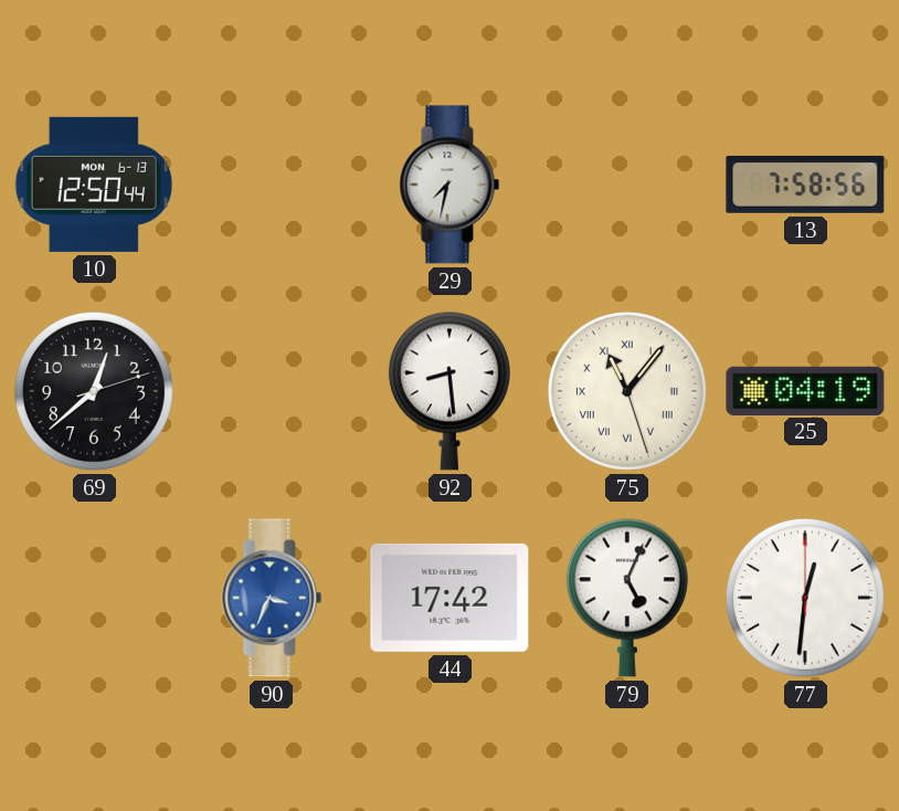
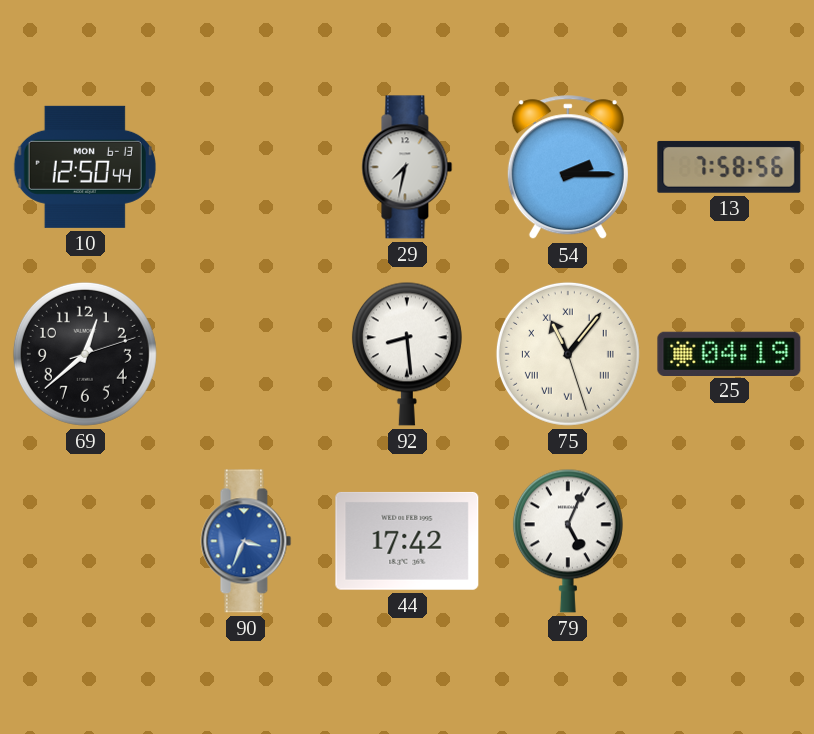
54: none -> 2:15 (568, 168)
77: 12:31 -> none (805, 598)
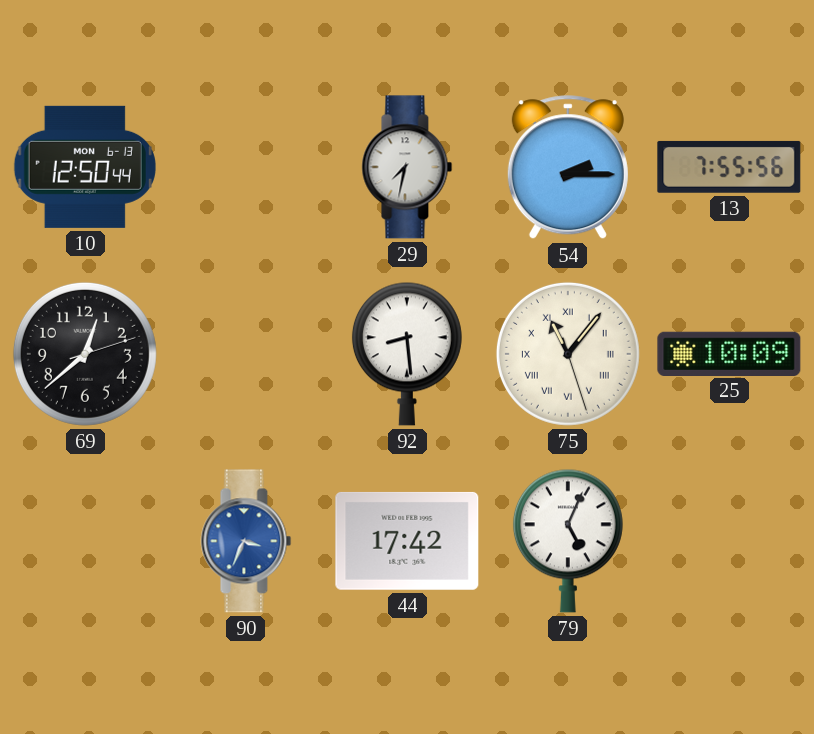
13: 7:58 -> 7:55 (729, 167)
25: 04:19 -> 10:09 (729, 353)
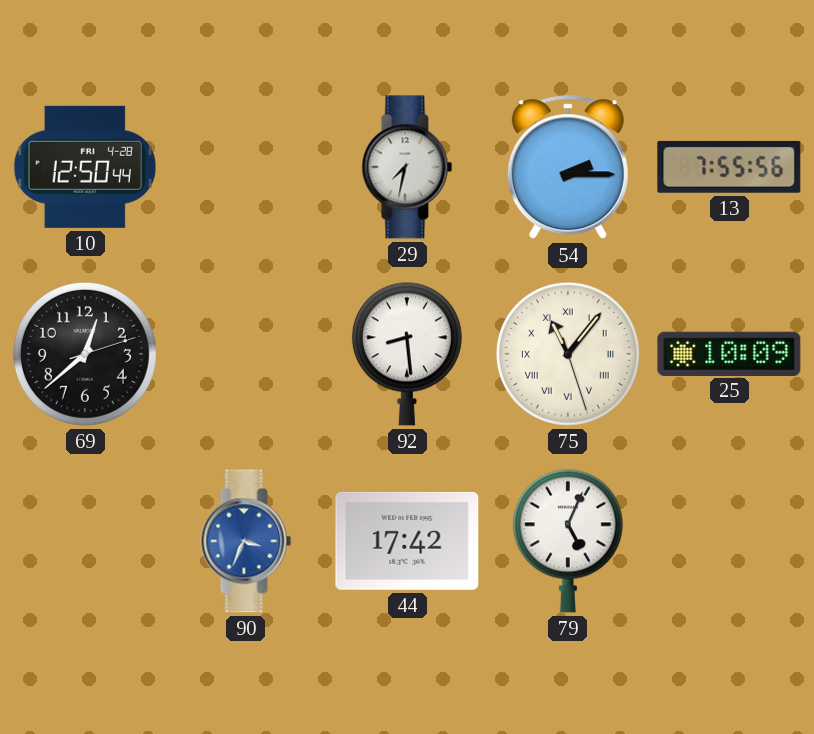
10 date: MON 6-13 -> FRI 4-28 (85, 167)
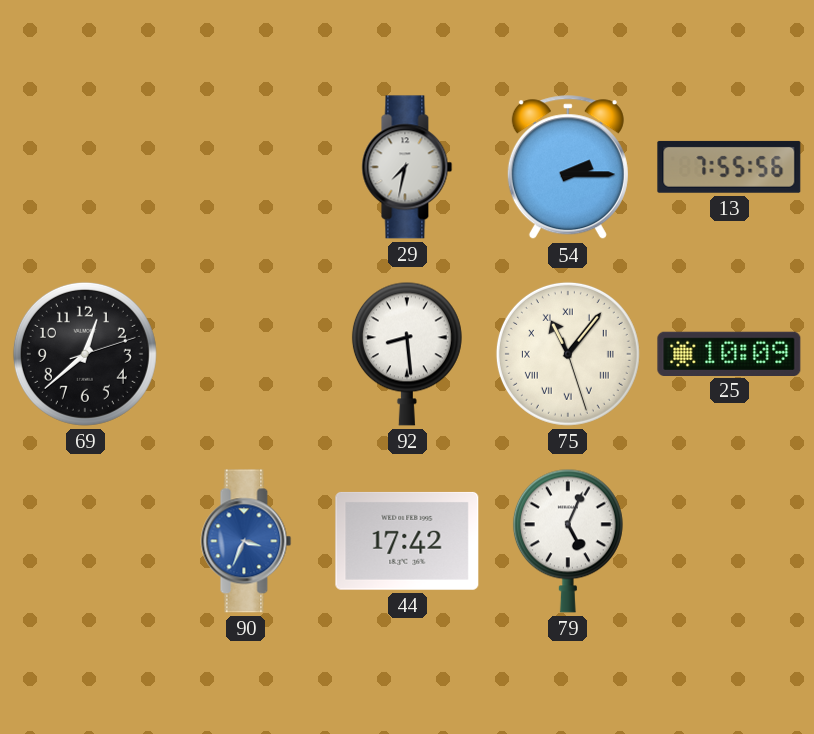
10: 12:50 -> none (85, 167)
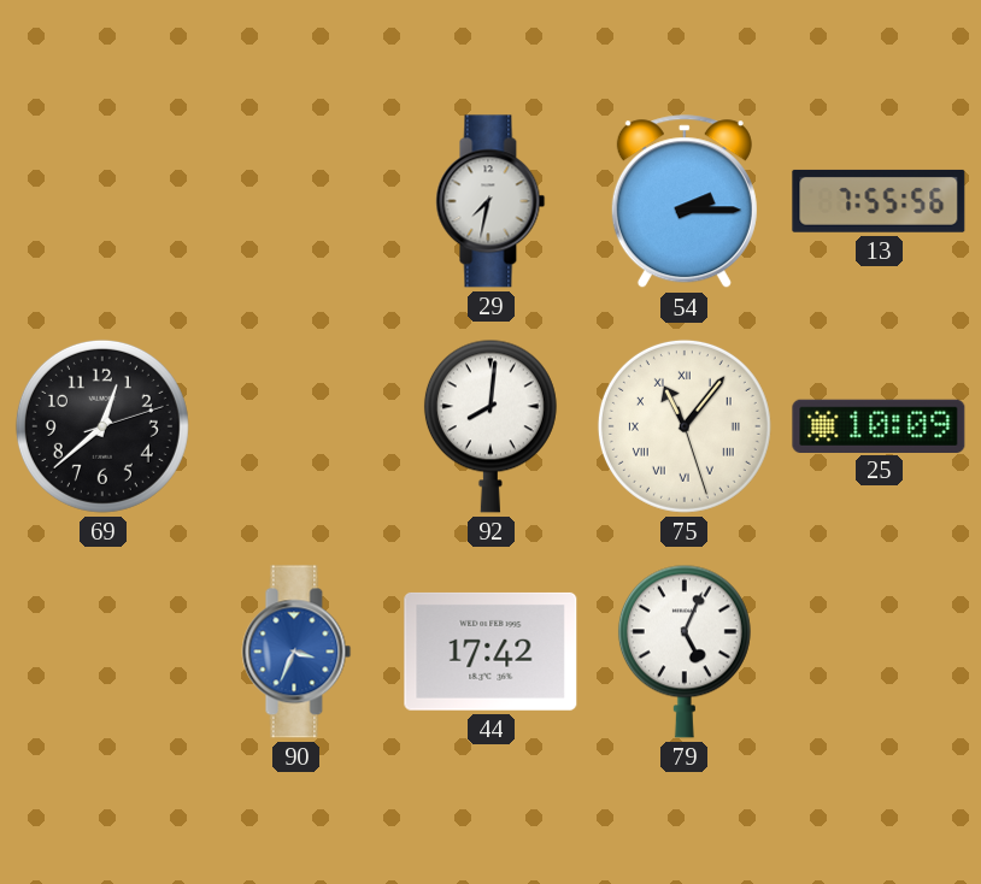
92: 8:29 -> 8:01 (490, 426)
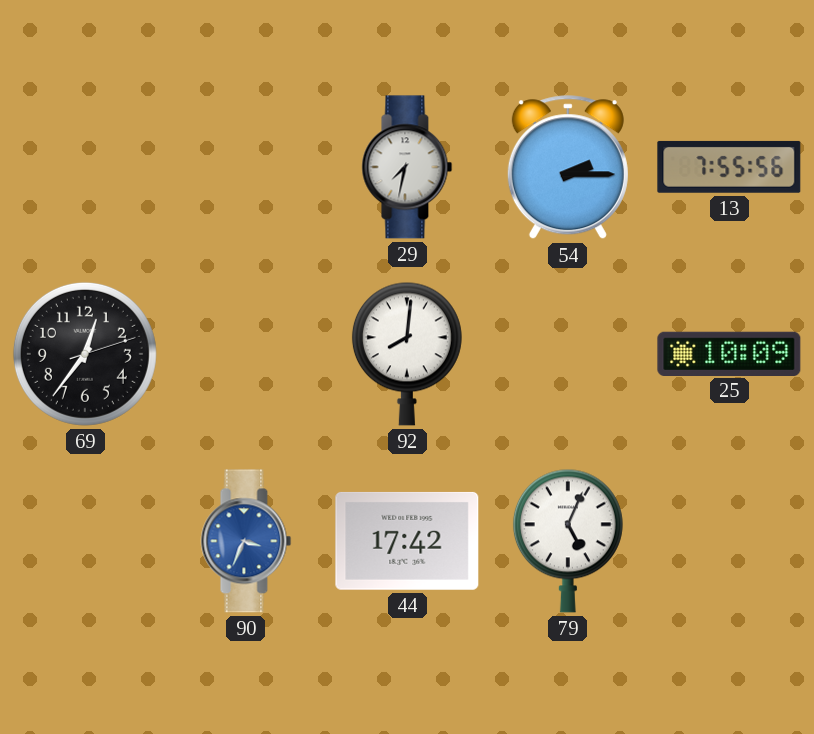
69: 12:38 -> 12:36 (85, 354)
75: 11:06 -> none (685, 426)
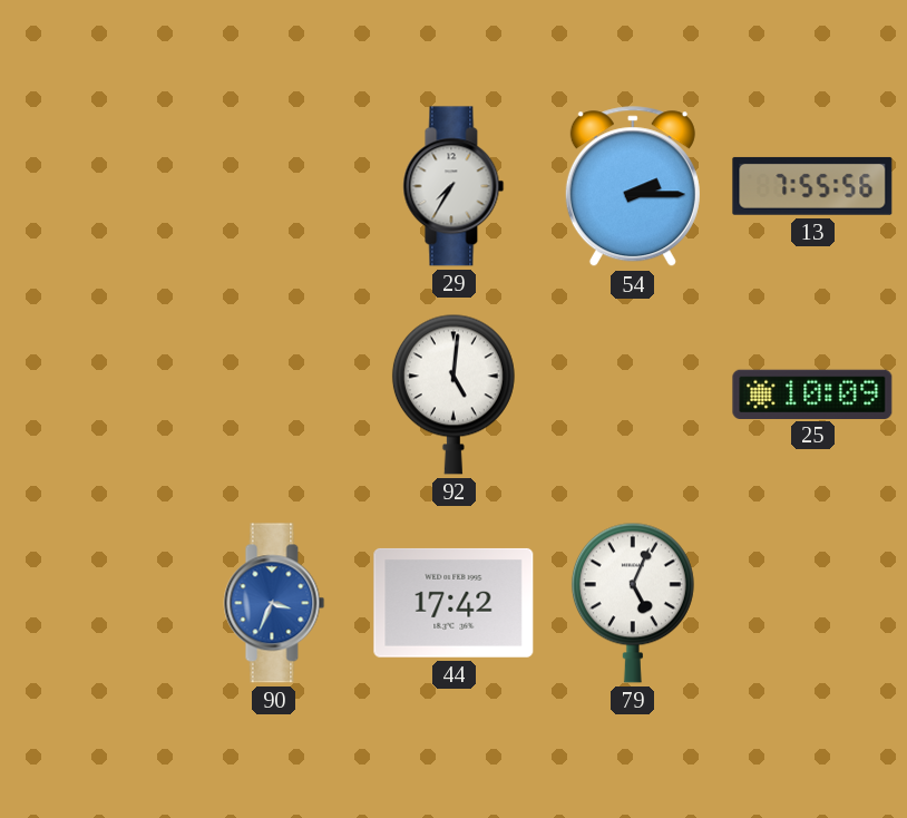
29: 7:32 -> 7:35 (454, 186)
69: 12:36 -> none (85, 354)
92: 8:01 -> 5:01 (454, 395)
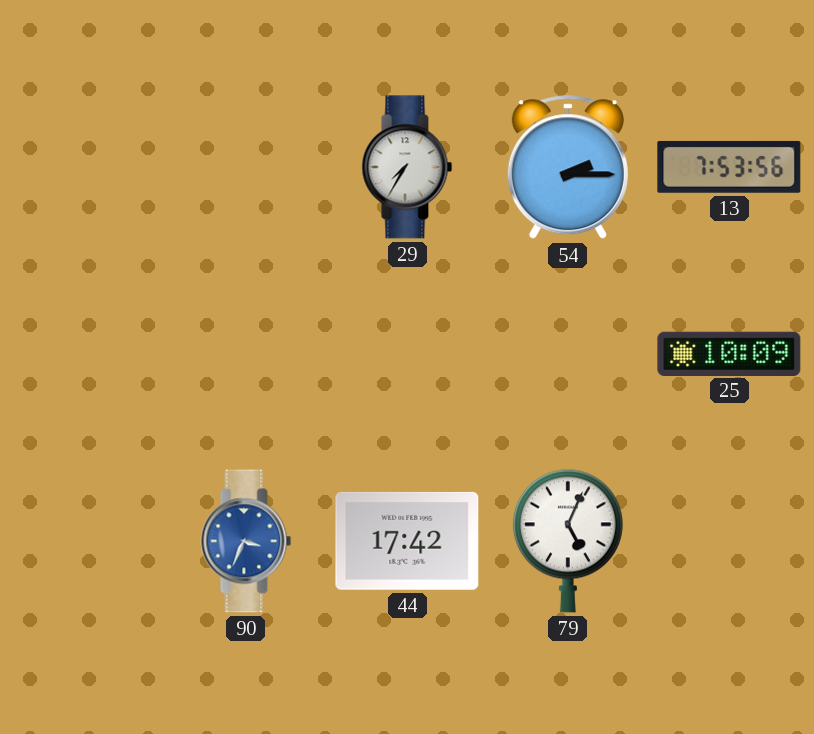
13: 7:55 -> 7:53 (729, 167)
92: 5:01 -> none (454, 395)
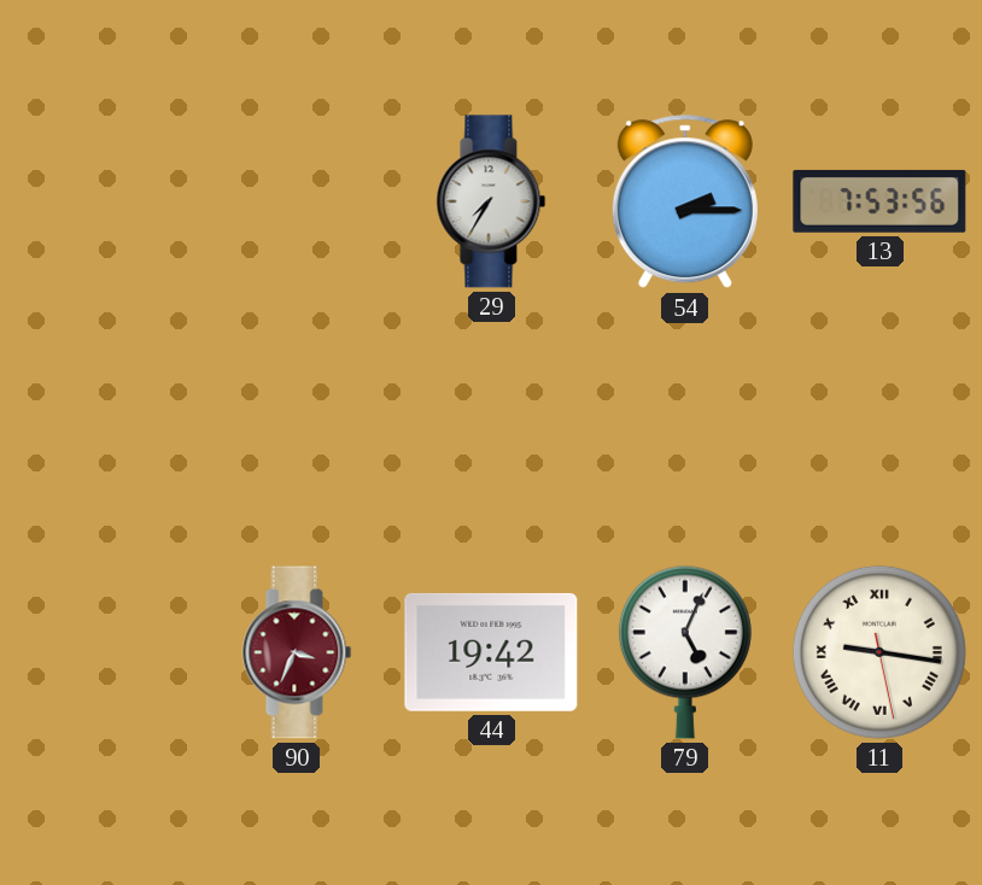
25: 10:09 -> none (729, 353)
90 dial: blue -> burgundy (297, 652)
44: 17:42 -> 19:42 (491, 652)
11: none -> 9:16 (879, 652)
